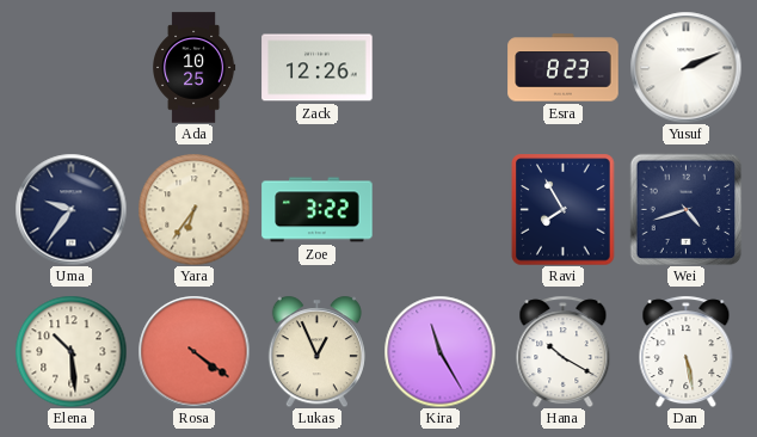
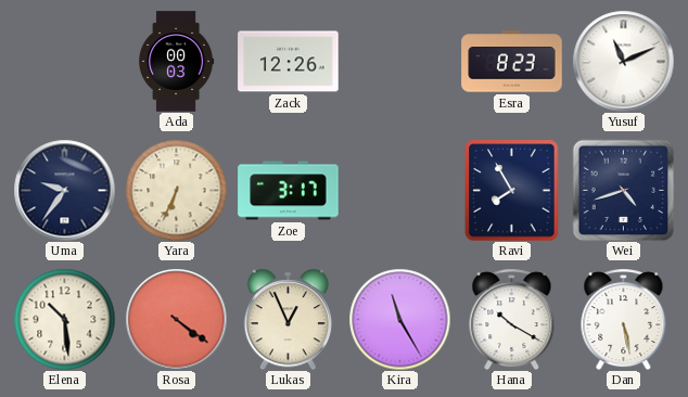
Ada: 10:25 -> 00:03 (177, 62)
Yusuf: 2:11 -> 11:11 (623, 61)
Yara: 6:36 -> 6:34 (176, 190)
Zoe: 3:22 -> 3:17 (289, 191)
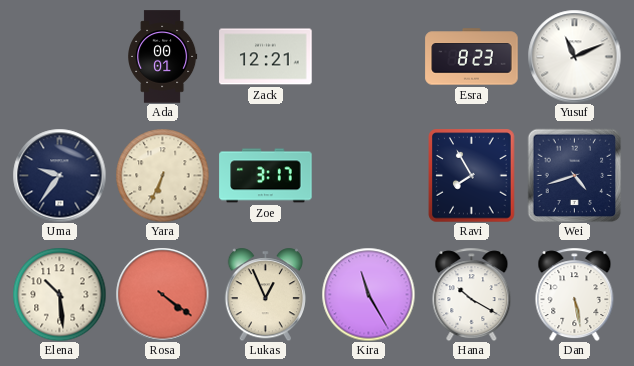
Ada: 00:03 -> 00:01 (163, 57)
Zack: 12:26 -> 12:21 (266, 57)
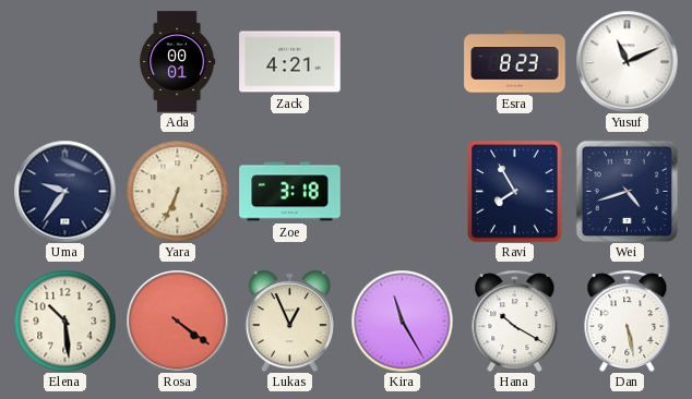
Zack: 12:21 -> 4:21 (290, 62)
Zoe: 3:17 -> 3:18 (290, 192)
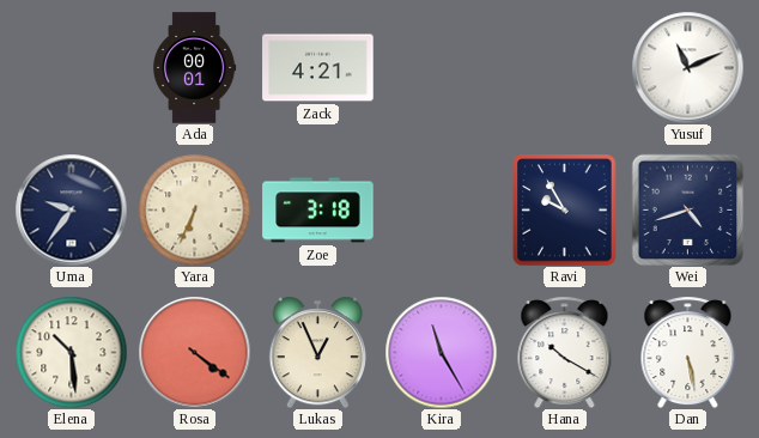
Esra: 8:23 -> none (515, 62)
Ravi: 7:55 -> 9:55 (565, 211)
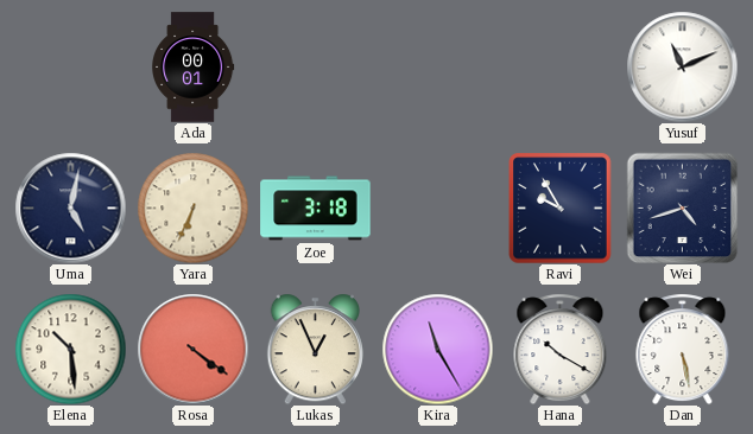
Zack: 4:21 -> none (318, 68)
Uma: 9:36 -> 5:02 (70, 208)
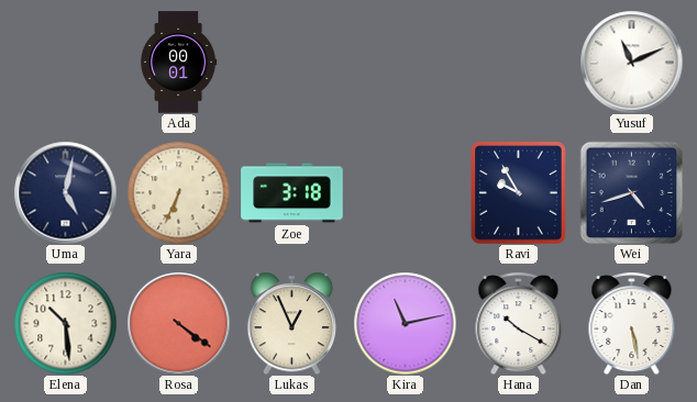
Kira: 11:25 -> 11:13 (405, 323)
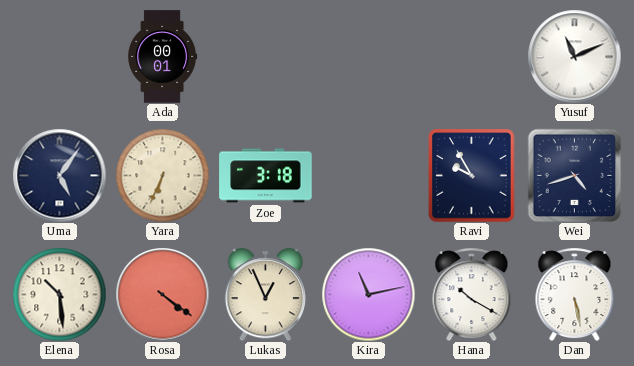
Uma: 5:02 -> 5:06 (59, 175)
